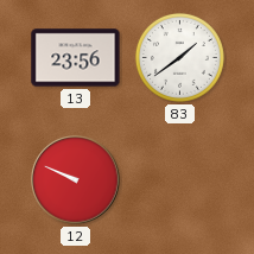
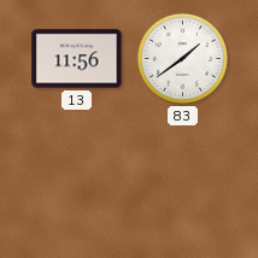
13: 23:56 -> 11:56 (77, 59)
12: 9:49 -> none (76, 180)
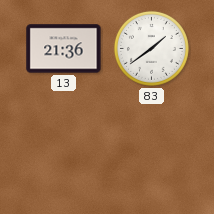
13: 11:56 -> 21:36 (64, 49)
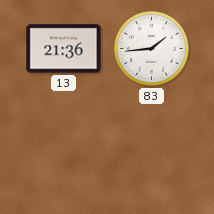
83: 1:39 -> 1:44 (151, 48)
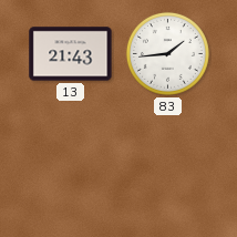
13: 21:36 -> 21:43 (71, 54)
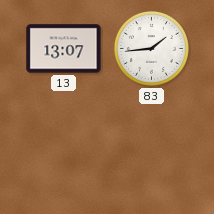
13: 21:43 -> 13:07 (64, 49)
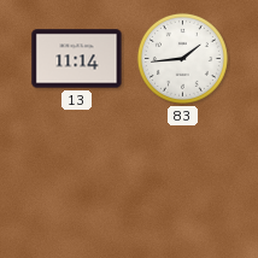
13: 13:07 -> 11:14 (77, 59)
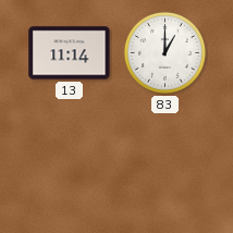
83: 1:44 -> 1:00 (164, 52)
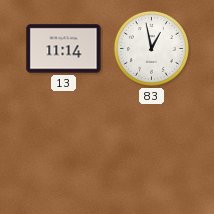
83: 1:00 -> 12:58 (151, 48)
